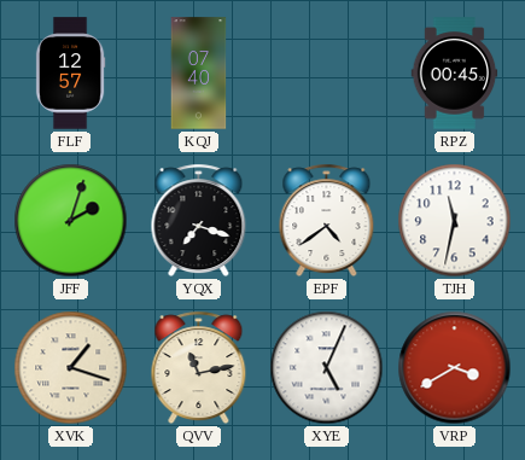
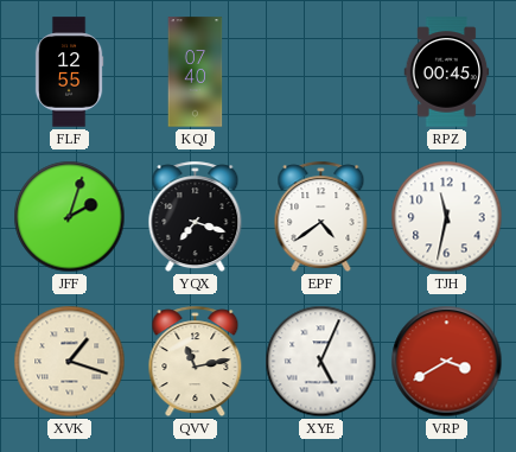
FLF: 12:57 -> 12:55 (69, 72)
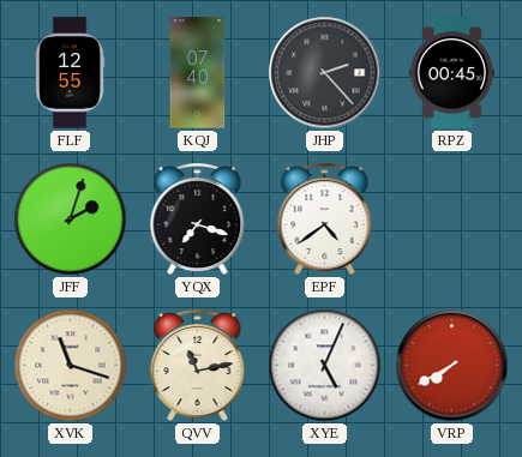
JHP: none -> 2:23 (325, 73)
TJH: 11:32 -> none (447, 217)
XVK: 1:18 -> 11:18 (71, 366)
VRP: 3:40 -> 7:40 (452, 366)
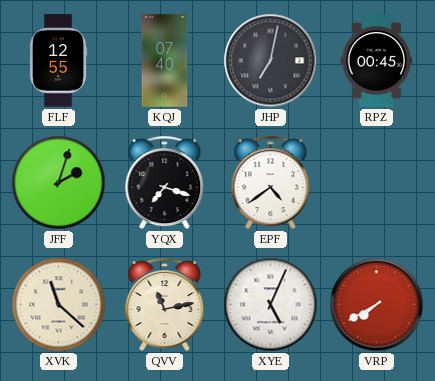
JHP: 2:23 -> 7:02 (271, 61)
XVK: 11:18 -> 11:22 (59, 305)
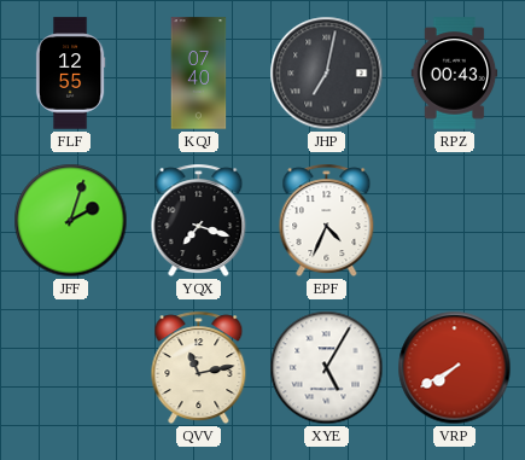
RPZ: 00:45 -> 00:43 (455, 74)
EPF: 4:39 -> 4:34 (327, 221)
XVK: 11:22 -> none (59, 305)
XYE: 5:04 -> 5:05 (327, 368)
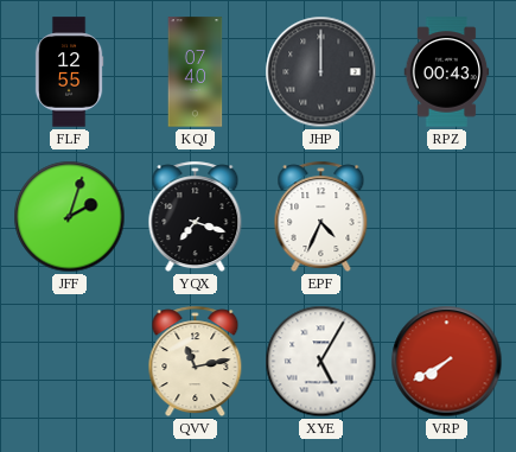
JHP: 7:02 -> 12:00 (321, 72)
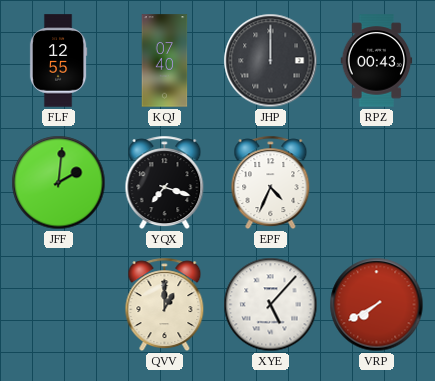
JFF: 2:03 -> 2:01 (59, 183)
QVV: 11:13 -> 1:00 (165, 305)
XYE: 5:05 -> 5:07 (271, 305)
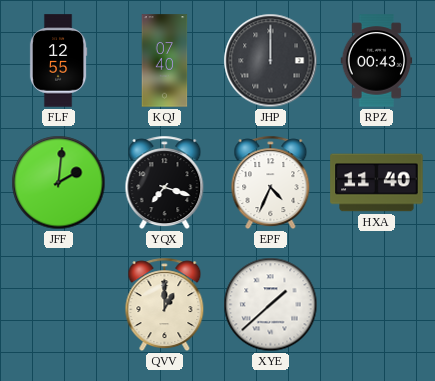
HXA: none -> 11:40 (377, 183)
XYE: 5:07 -> 1:38 (271, 305)
VRP: 7:40 -> none (377, 305)
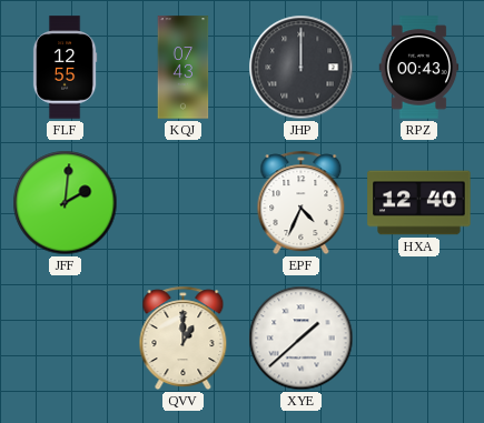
KQJ: 07:40 -> 07:43 (184, 68)
YQX: 7:18 -> none (165, 183)
HXA: 11:40 -> 12:40 (419, 203)
